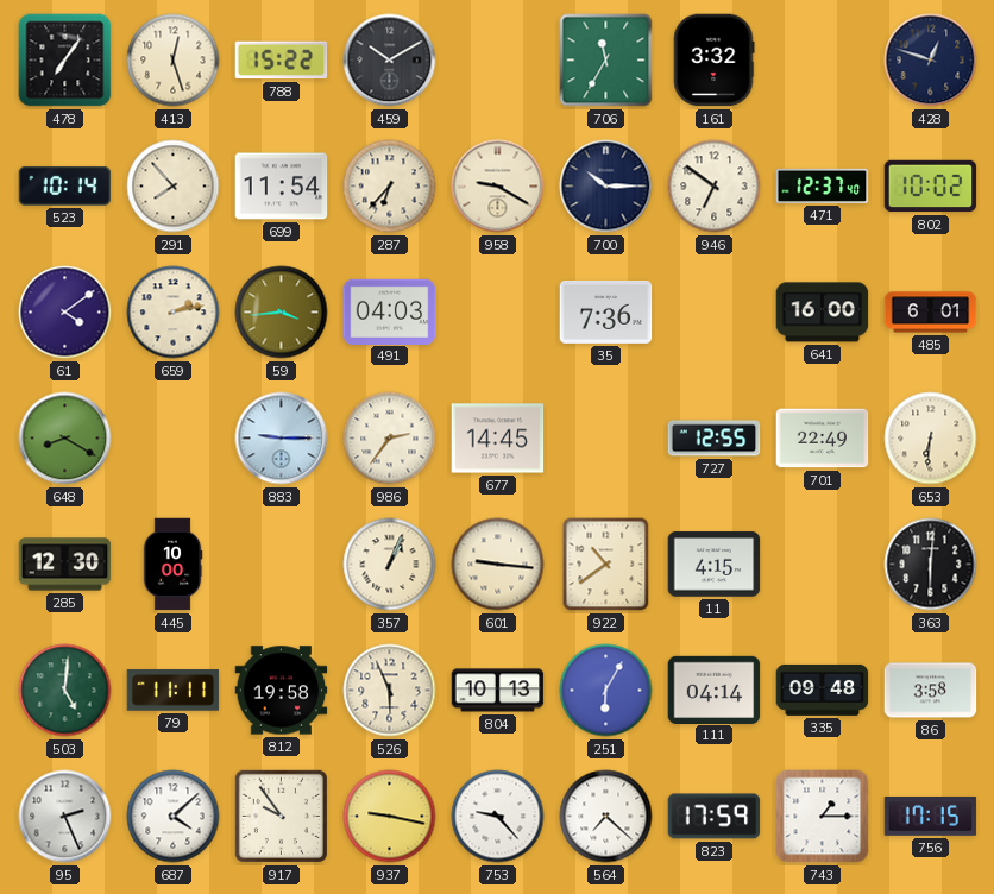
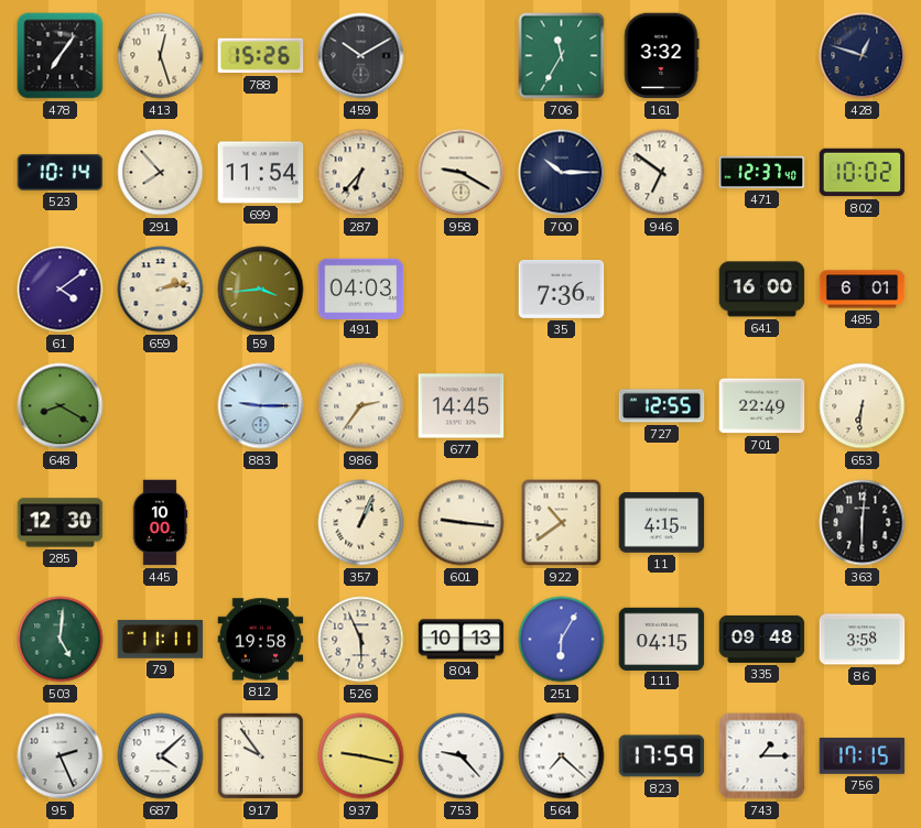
788: 15:22 -> 15:26 (261, 56)
111: 04:14 -> 04:15 (662, 639)
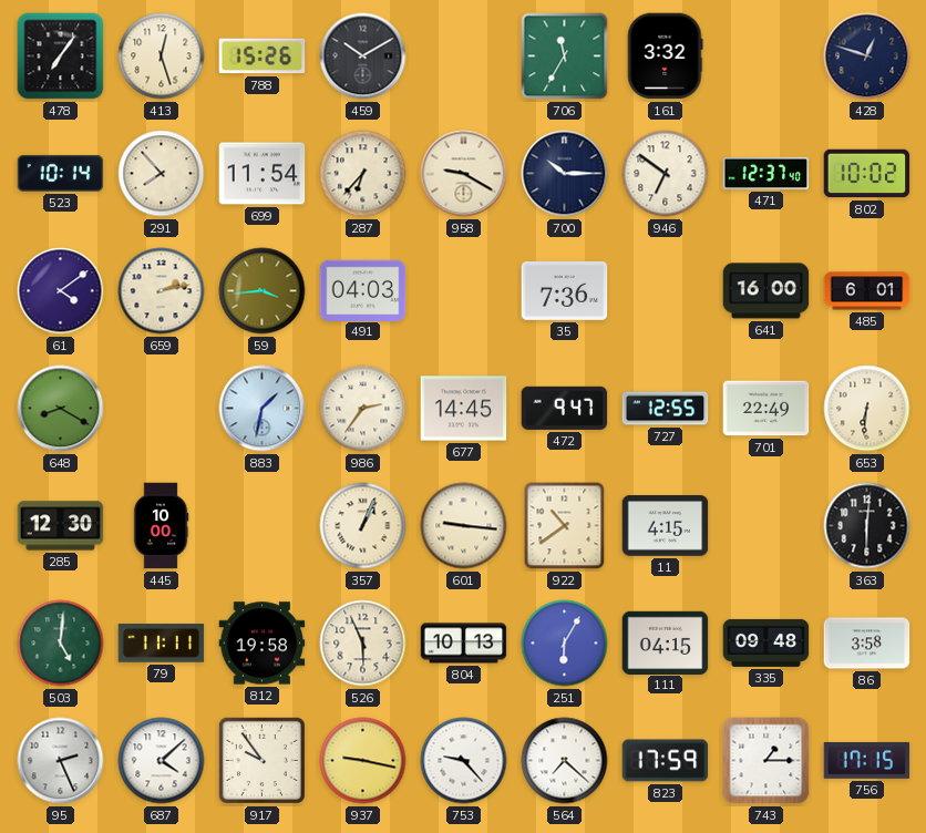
883: 9:15 -> 1:32 (263, 409)
472: none -> 9:47 (565, 408)
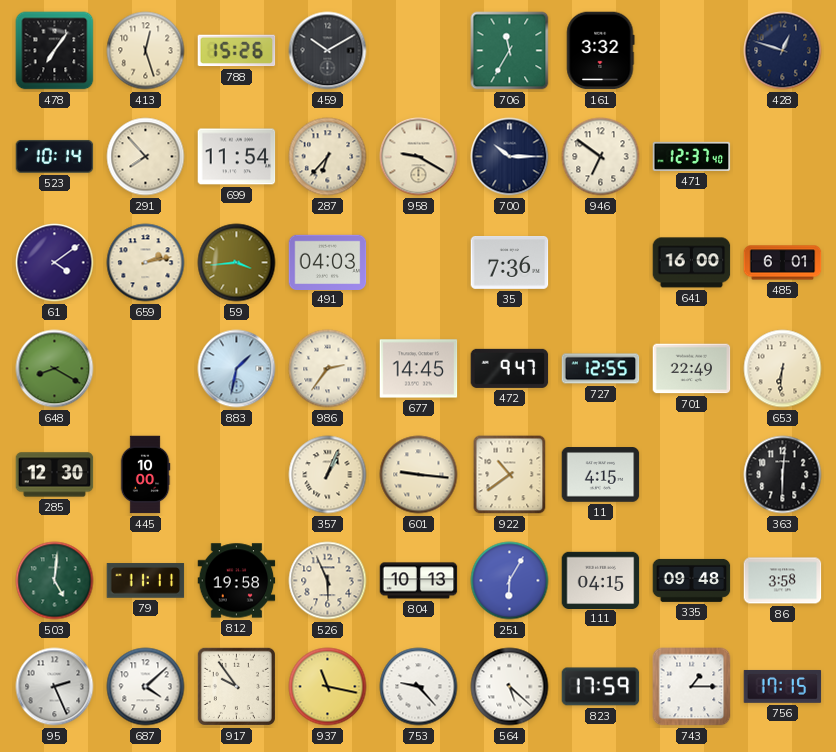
802: 10:02 -> none (867, 174)
937: 9:17 -> 11:17 (328, 687)
564: 7:22 -> 5:22 (510, 687)
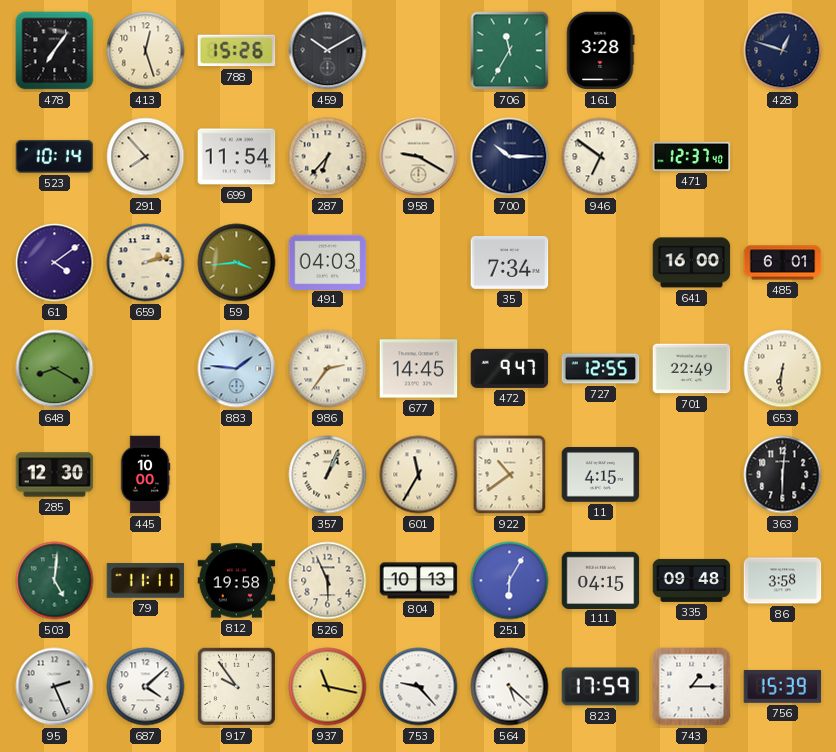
161: 3:32 -> 3:28 (601, 51)
35: 7:36 -> 7:34 (510, 263)
883: 1:32 -> 1:46 (237, 369)
601: 9:16 -> 11:35 (419, 475)
756: 17:15 -> 15:39 (783, 686)
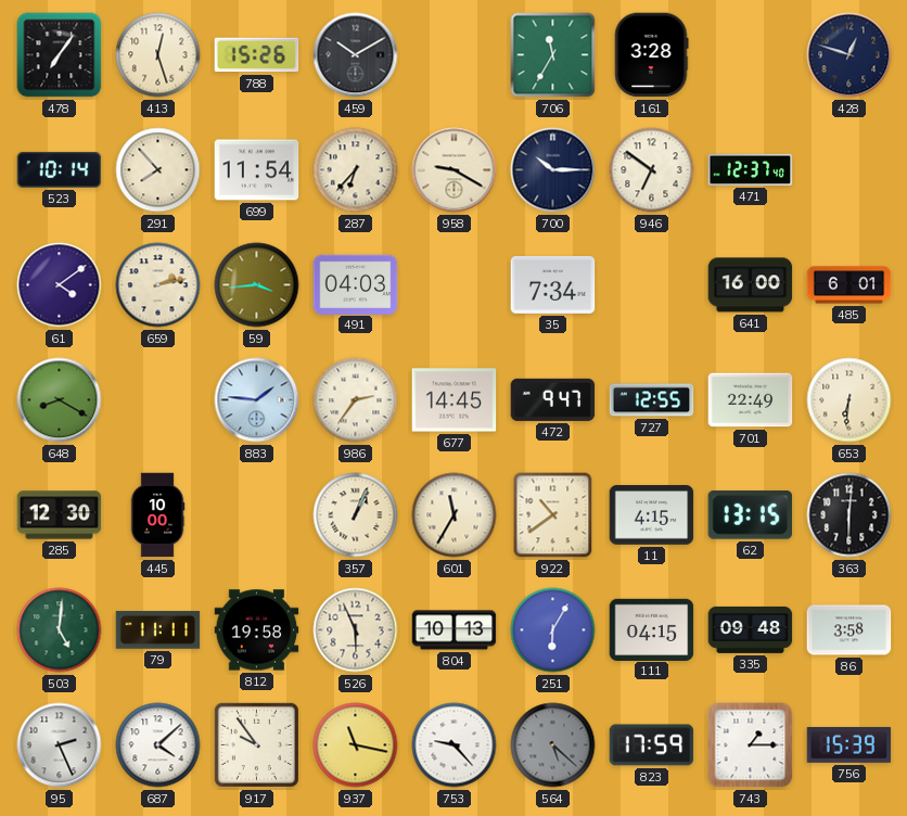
62: none -> 13:15 (751, 515)
564 dial: white -> grey (553, 745)
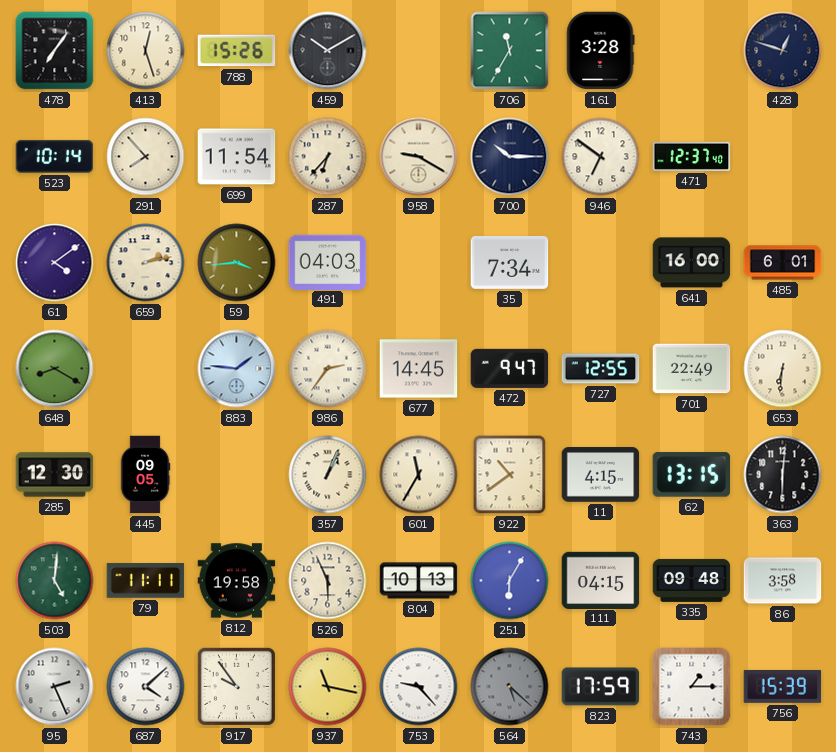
445: 10:00 -> 09:05 (145, 475)
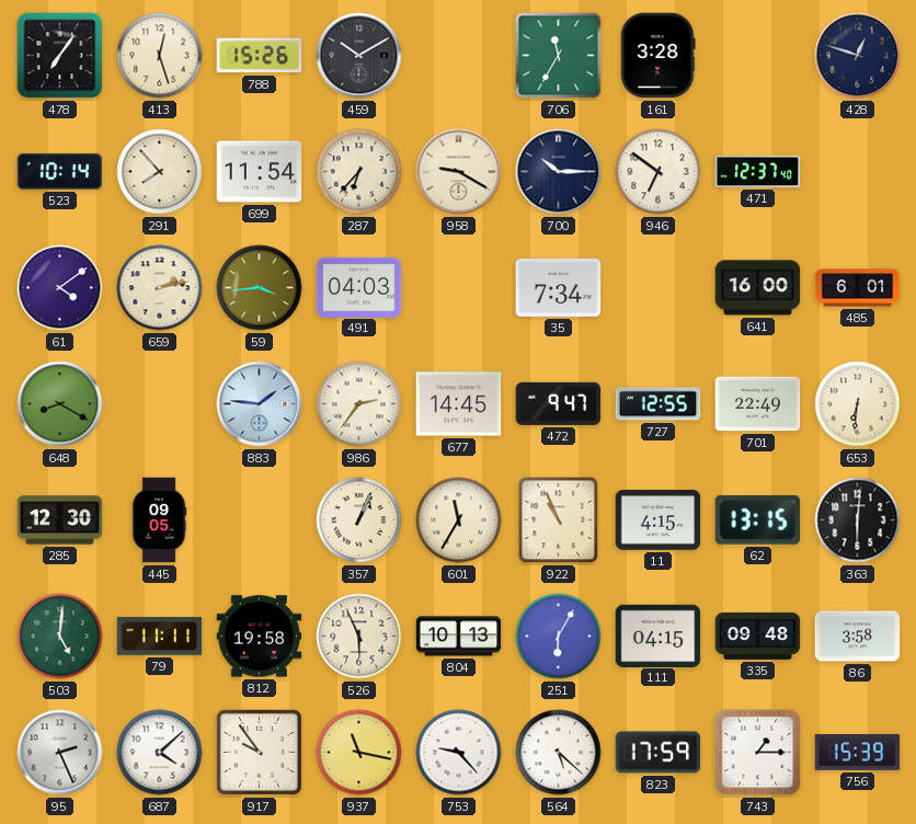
922: 10:39 -> 10:56 (559, 520)
564 dial: grey -> white (559, 753)
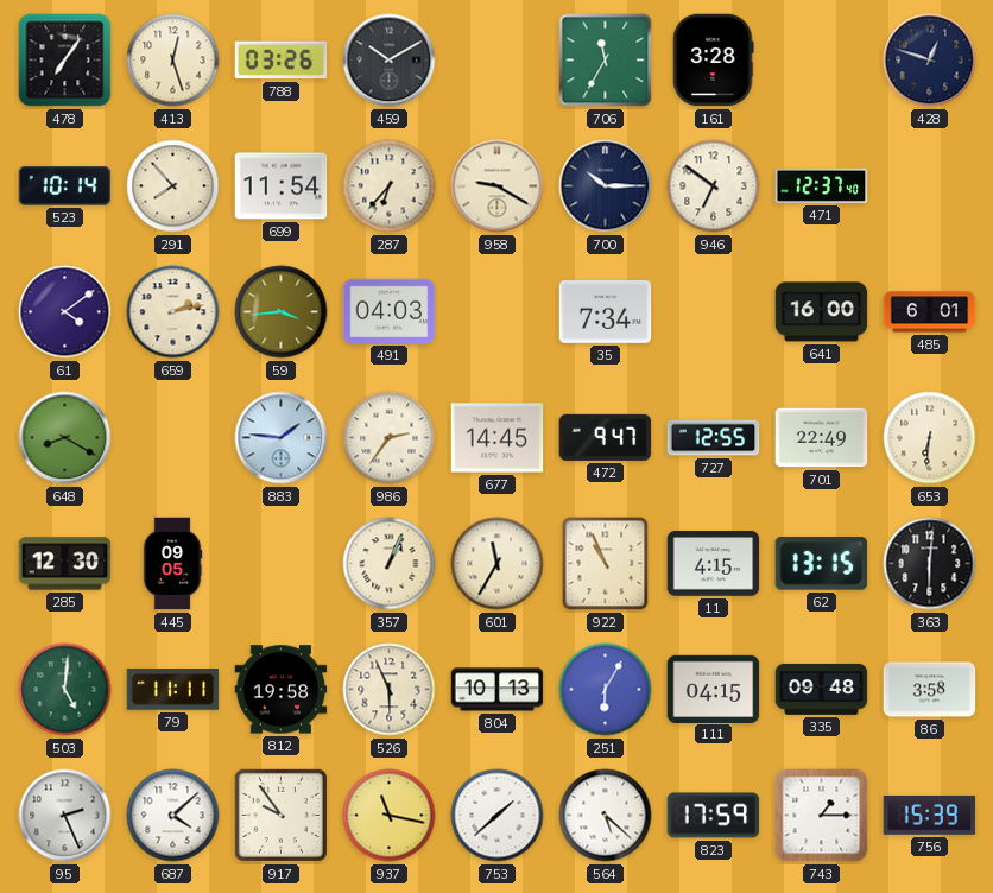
788: 15:26 -> 03:26 (282, 61)
753: 9:23 -> 1:38 (498, 816)
